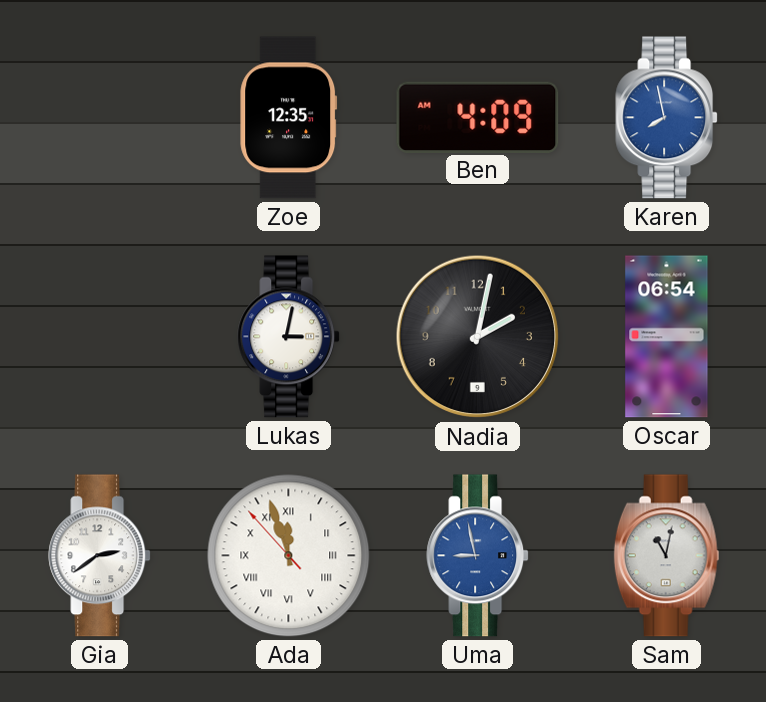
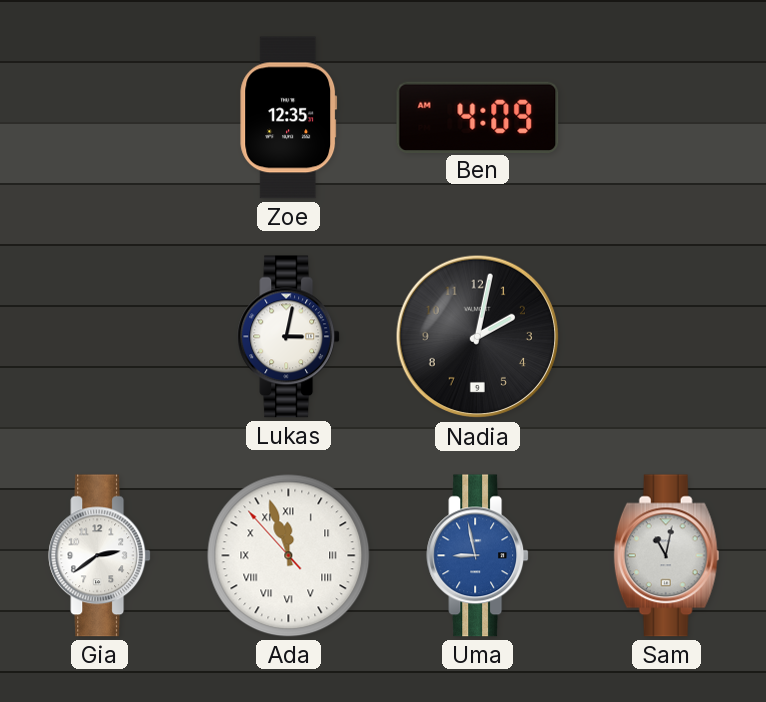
Karen: 7:58 -> none (667, 118)
Oscar: 06:54 -> none (667, 337)
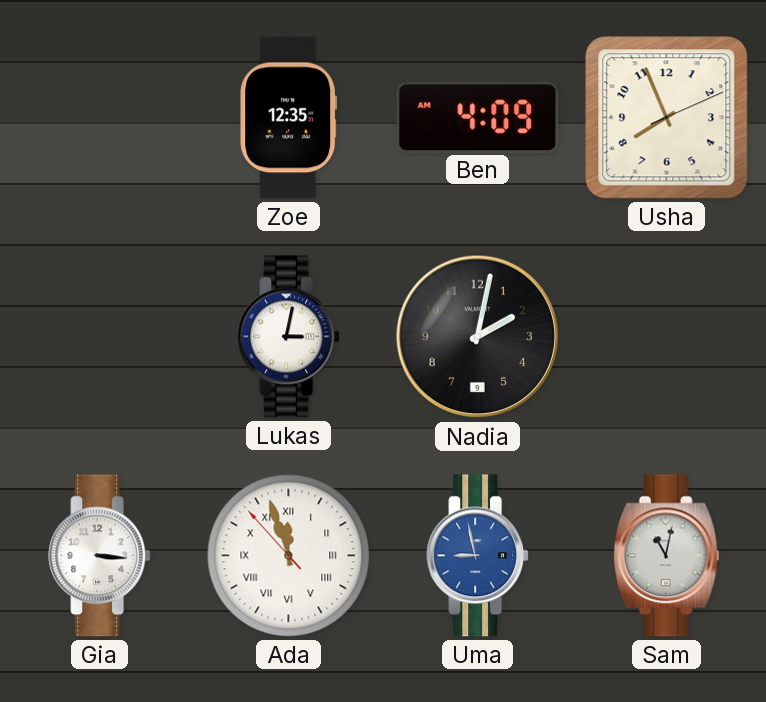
Usha: none -> 7:56 (667, 118)
Gia: 2:39 -> 3:16 (100, 556)
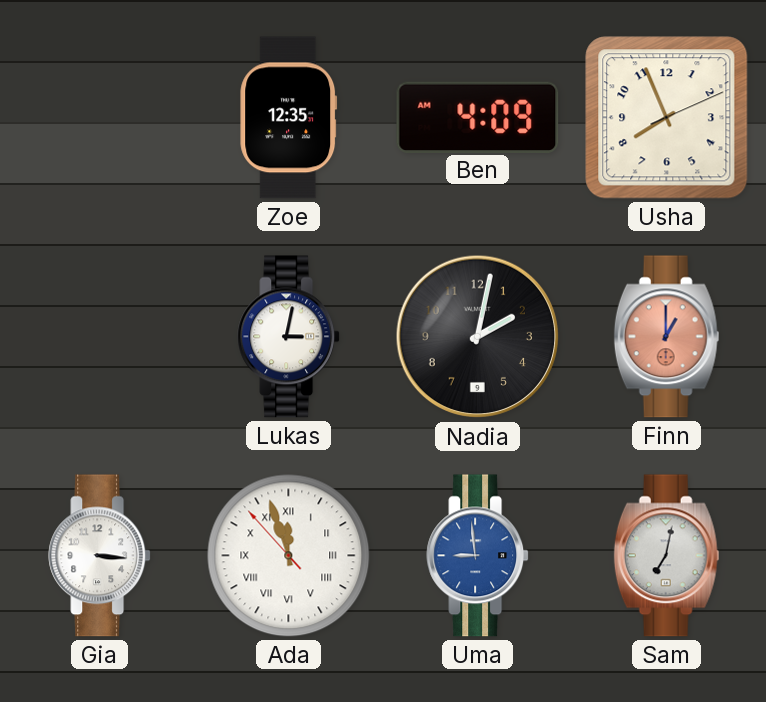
Finn: none -> 1:00 (667, 337)
Uma: 8:58 -> 8:59 (478, 556)
Sam: 11:02 -> 7:02 (667, 556)
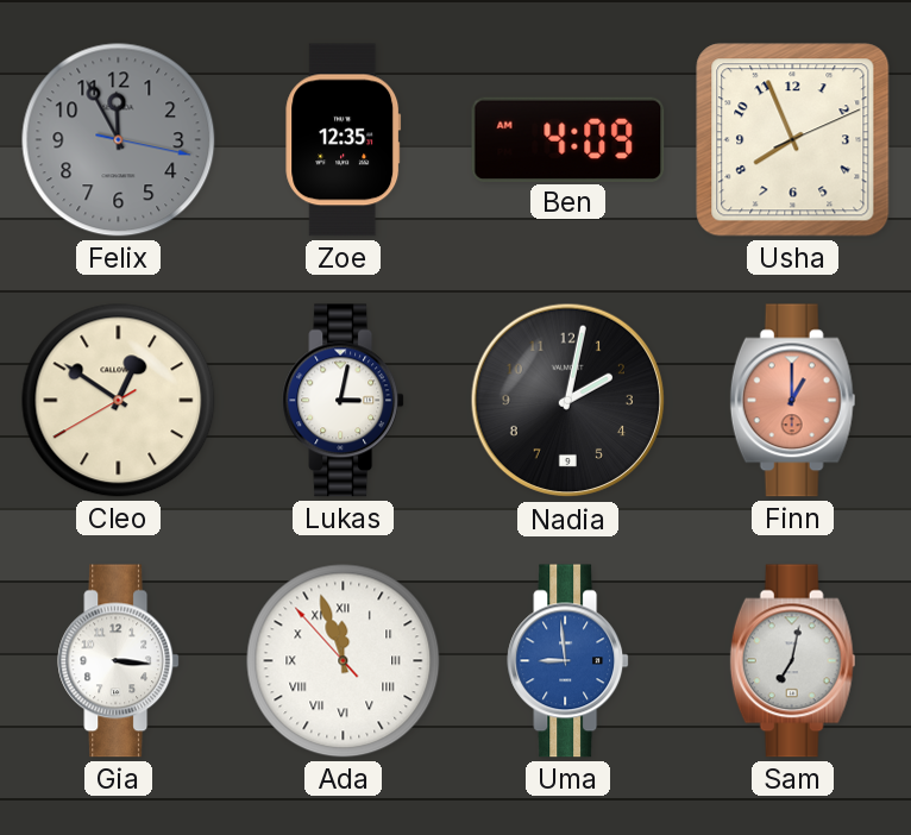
Felix: none -> 11:55 (119, 140)
Cleo: none -> 12:50 (119, 401)
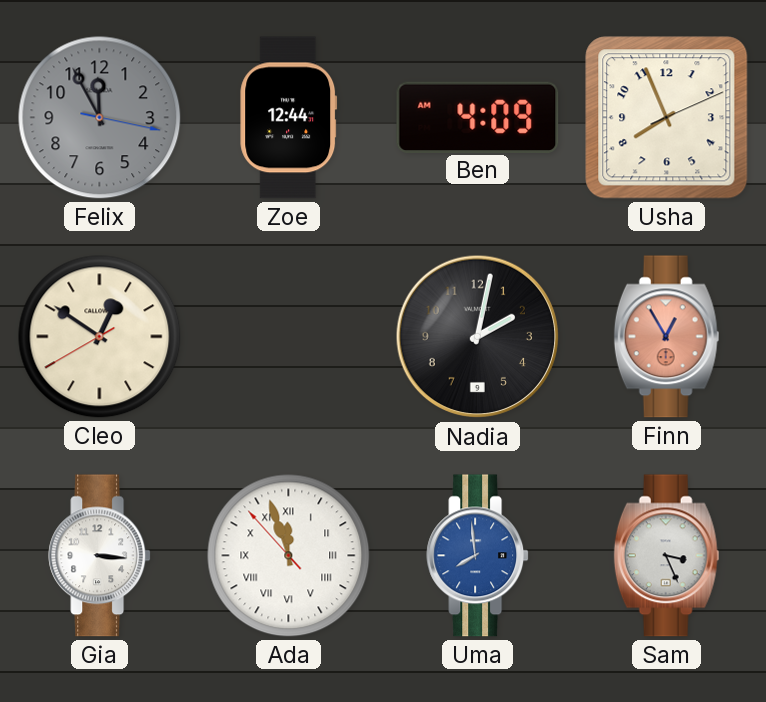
Zoe: 12:35 -> 12:44 (289, 118)
Lukas: 3:02 -> none (344, 401)
Finn: 1:00 -> 12:55 (667, 337)
Uma: 8:59 -> 7:59 (478, 556)
Sam: 7:02 -> 3:26 (667, 556)
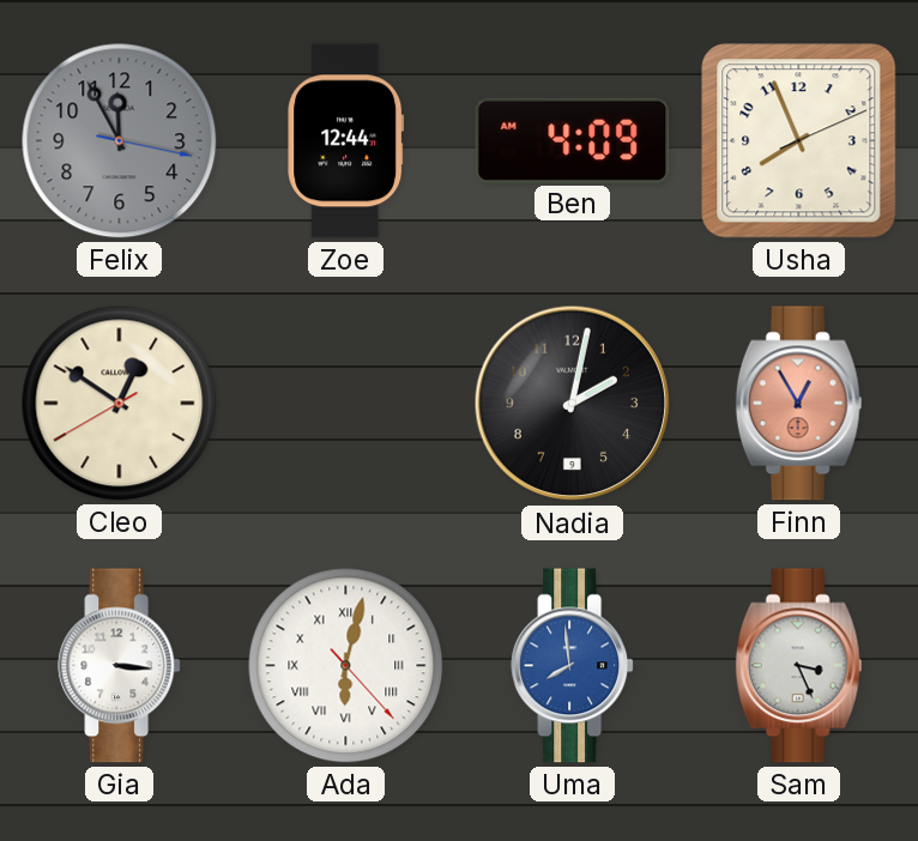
Ada: 11:56 -> 6:02 (346, 666)
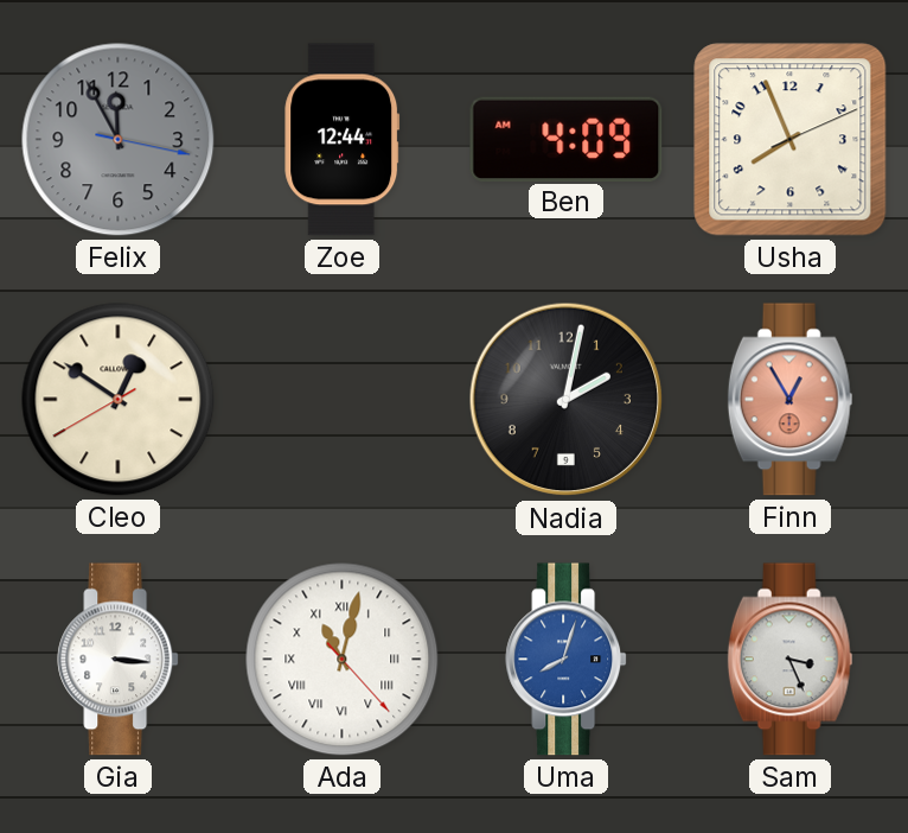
Ada: 6:02 -> 11:02 (343, 660)
Uma: 7:59 -> 8:03 (567, 660)
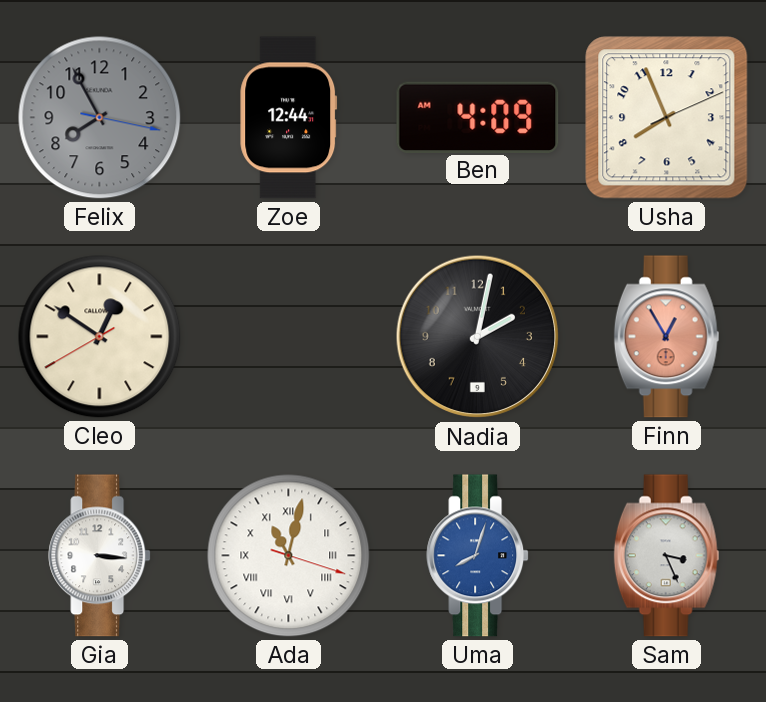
Felix: 11:55 -> 7:55 (100, 118)
Ada: 11:02:23 -> 11:02:18 (289, 556)
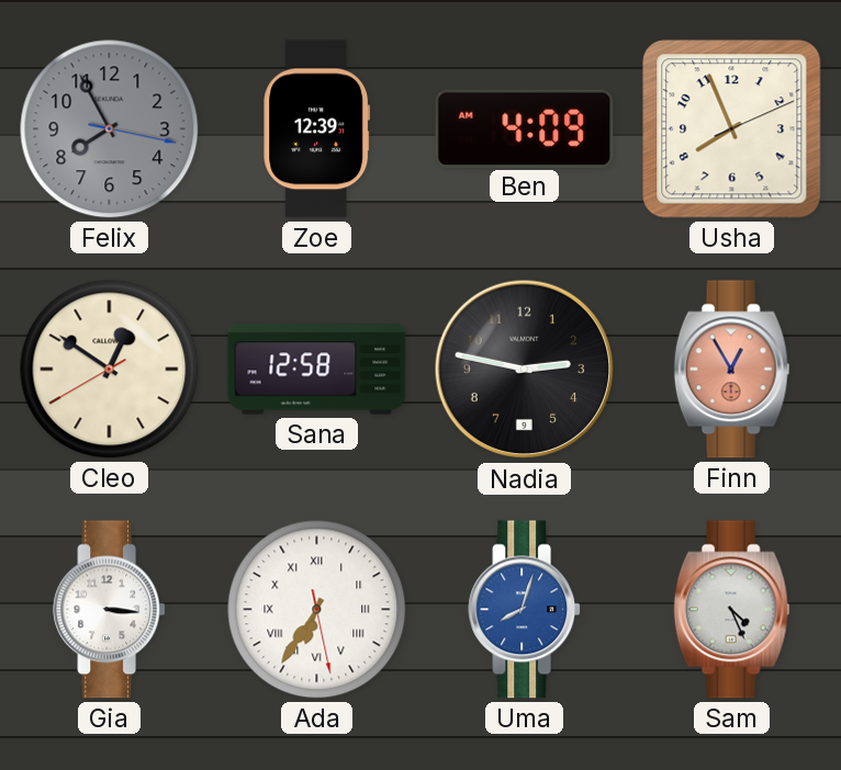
Zoe: 12:44 -> 12:39 (317, 129)
Sana: none -> 12:58 (317, 370)
Nadia: 2:02 -> 2:47 (525, 370)
Ada: 11:02 -> 6:35 (317, 610)
Sam: 3:26 -> 4:26 (732, 610)
